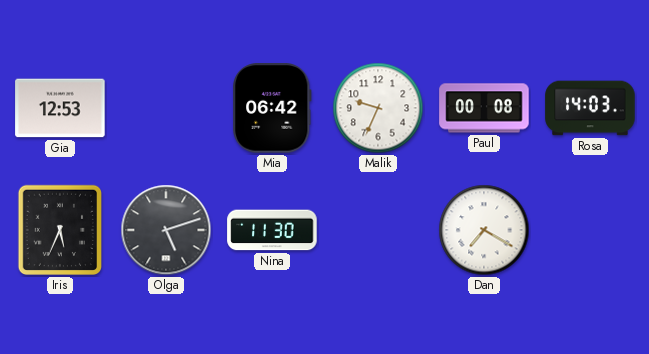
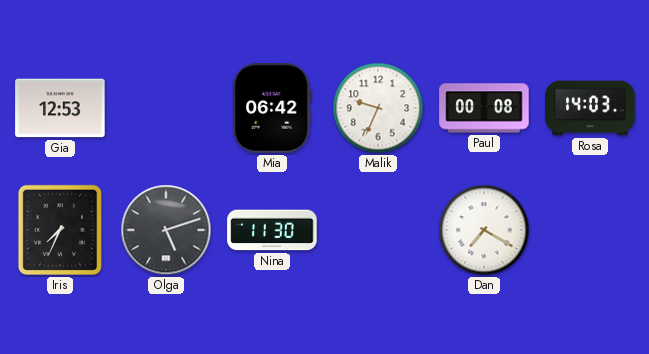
Iris: 5:34 -> 7:34 (59, 230)
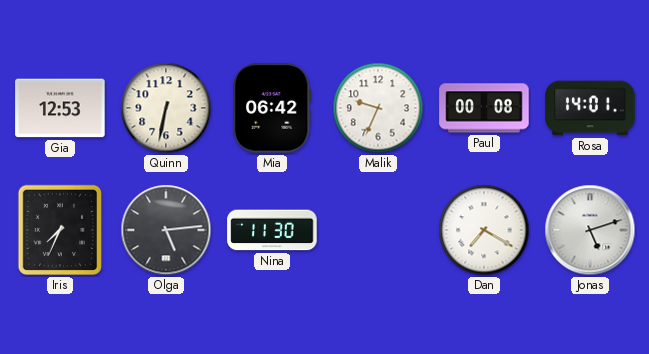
Quinn: none -> 6:32 (166, 108)
Rosa: 14:03 -> 14:01 (590, 108)
Olga: 5:12 -> 5:14 (166, 230)
Jonas: none -> 5:12 (590, 230)
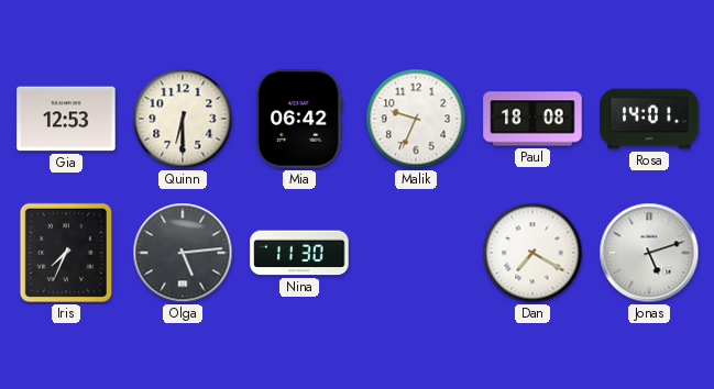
Quinn: 6:32 -> 6:30 (183, 119)
Paul: 00:08 -> 18:08 (532, 119)
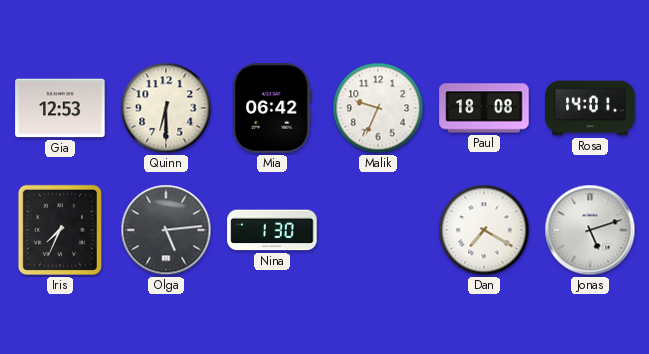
Nina: 11:30 -> 1:30 (272, 230)
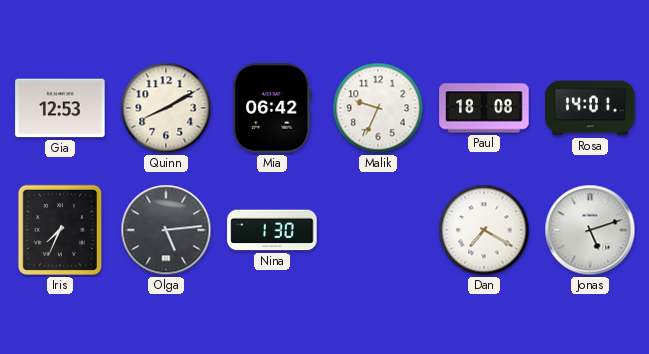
Quinn: 6:30 -> 8:10 (166, 108)
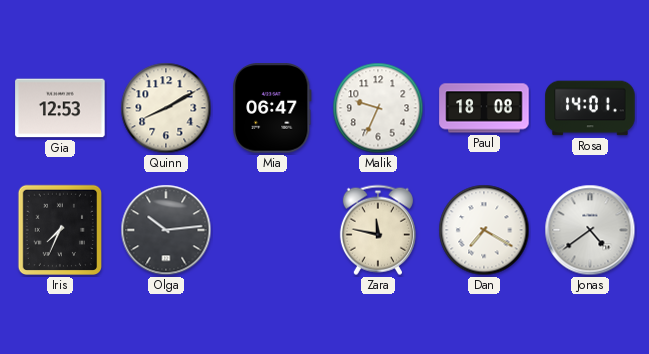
Mia: 06:42 -> 06:47 (272, 108)
Olga: 5:14 -> 10:14 (166, 230)
Nina: 1:30 -> none (272, 230)
Zara: none -> 11:47 (378, 230)
Jonas: 5:12 -> 4:39 (590, 230)
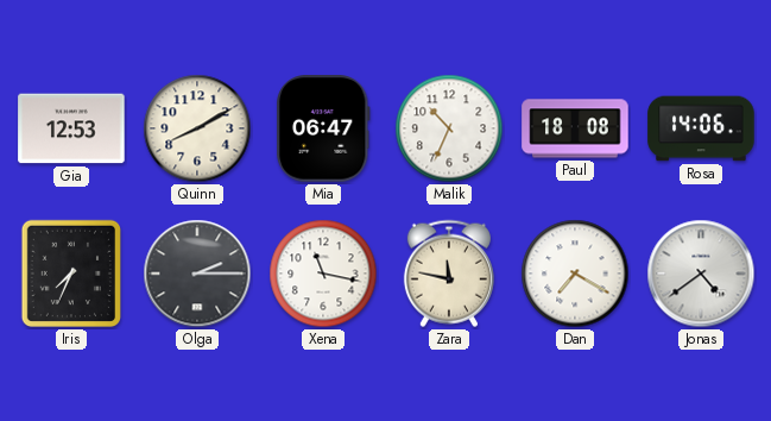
Malik: 9:34 -> 10:34 (449, 128)
Rosa: 14:01 -> 14:06 (701, 128)
Olga: 10:14 -> 2:15 (197, 274)
Xena: none -> 11:17 (323, 274)
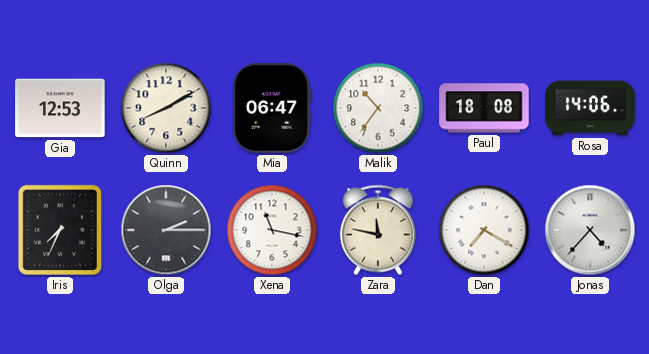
Malik: 10:34 -> 10:36 (378, 108)
Jonas: 4:39 -> 4:37 (590, 230)
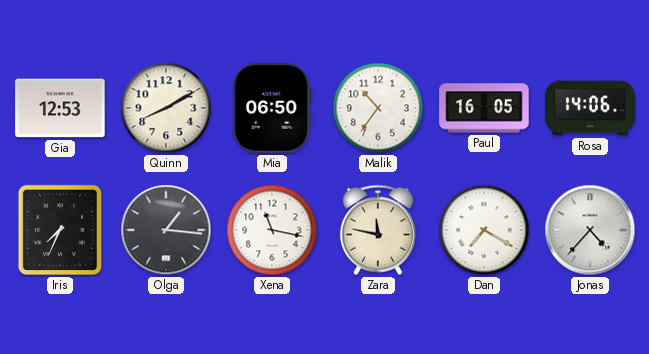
Mia: 06:47 -> 06:50 (272, 108)
Paul: 18:08 -> 16:05 (484, 108)
Olga: 2:15 -> 1:16 (166, 230)
